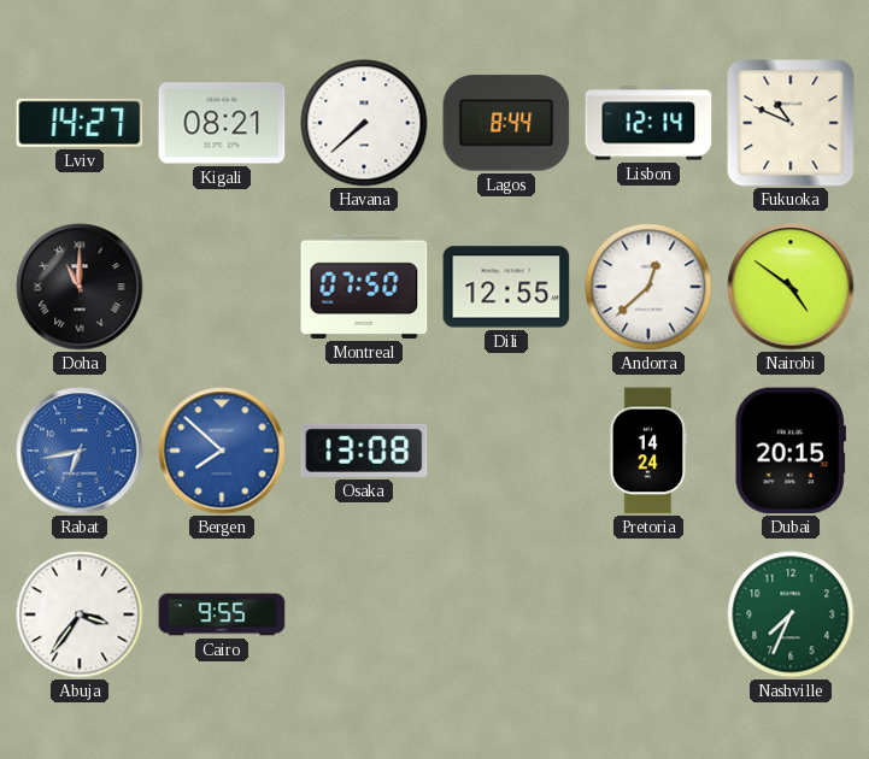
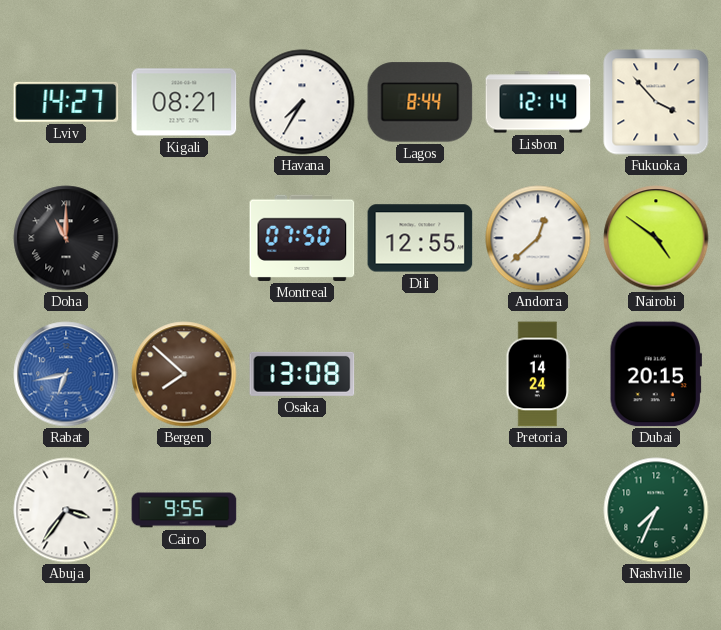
Havana: 7:38 -> 7:35 (302, 102)
Fukuoka: 10:49 -> 3:53 (656, 102)
Bergen dial: blue -> brown (184, 374)
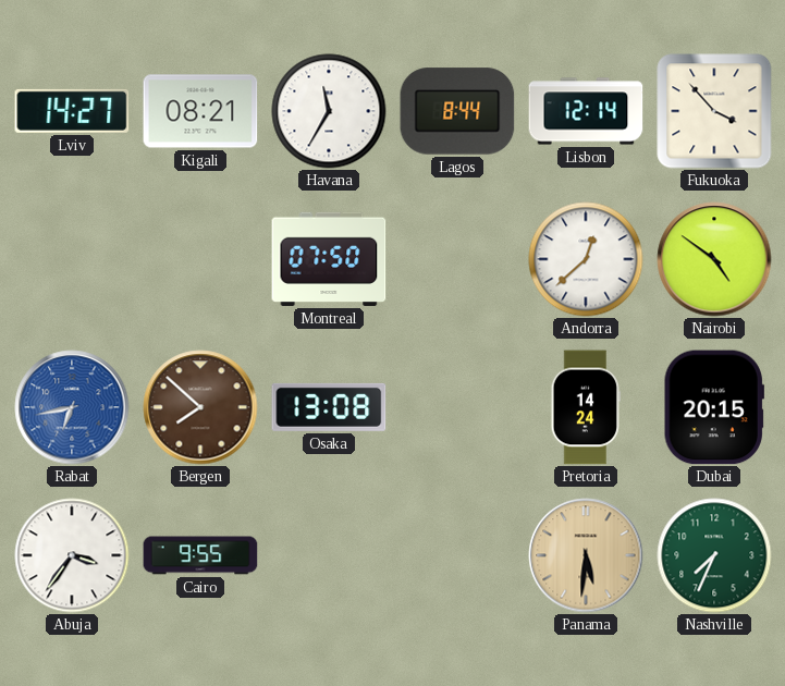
Havana: 7:35 -> 11:35 (329, 111)
Doha: 11:00 -> none (66, 238)
Dili: 12:55 -> none (420, 238)
Panama: none -> 5:31 (586, 555)
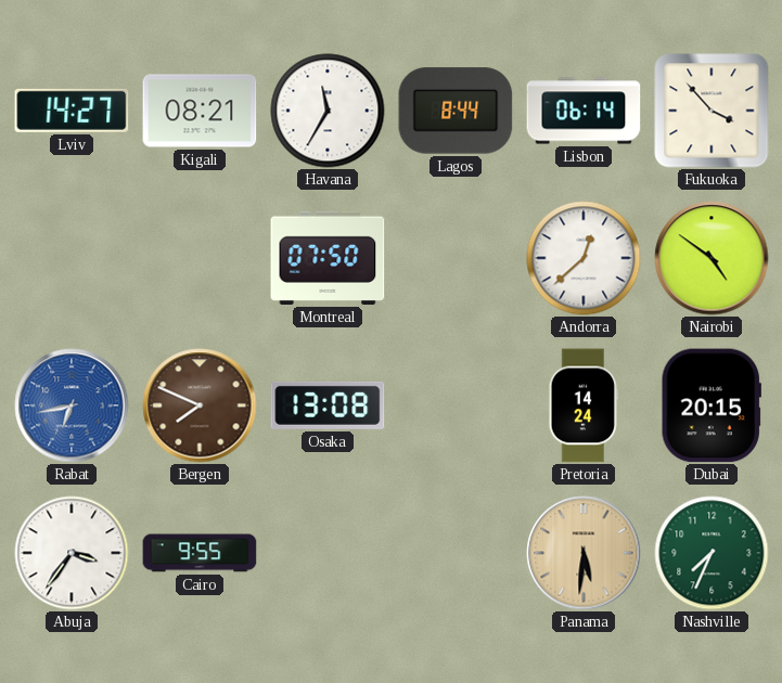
Lisbon: 12:14 -> 06:14 (584, 111)
Bergen: 7:52 -> 7:49 (200, 405)
